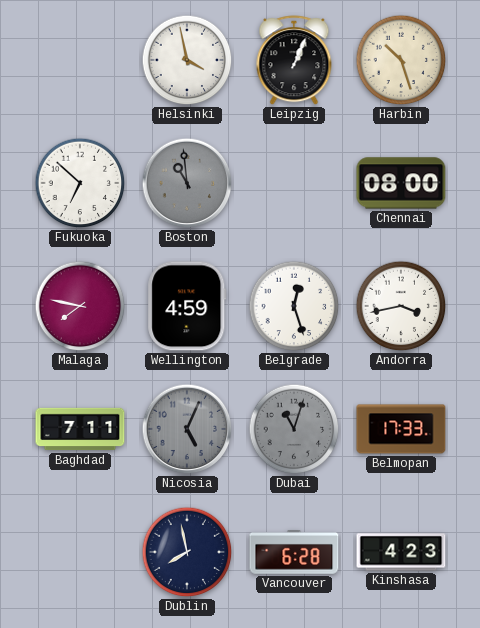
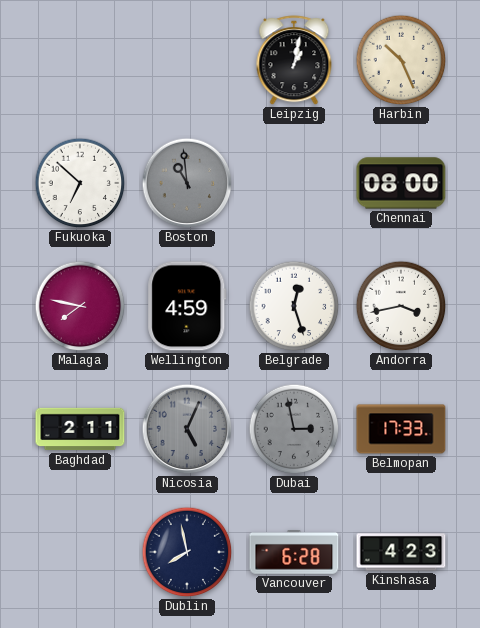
Helsinki: 3:58 -> none (187, 60)
Leipzig: 1:04 -> 1:02 (294, 61)
Harbin: 10:27 -> 10:26 (401, 60)
Baghdad: 7:11 -> 2:11 (80, 429)
Dubai: 11:03 -> 2:58 (294, 429)
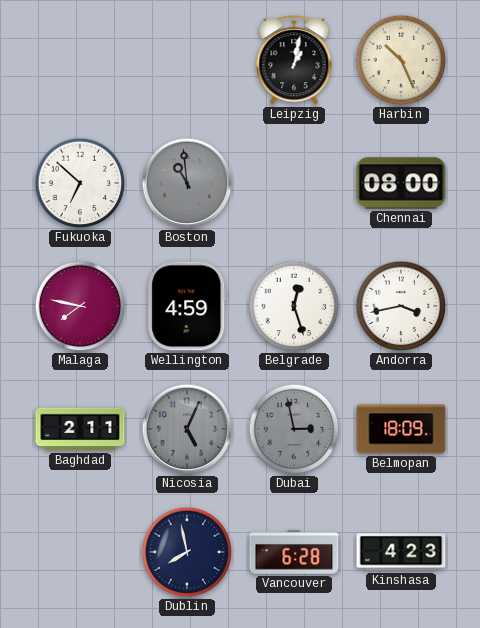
Belmopan: 17:33 -> 18:09 (401, 429)
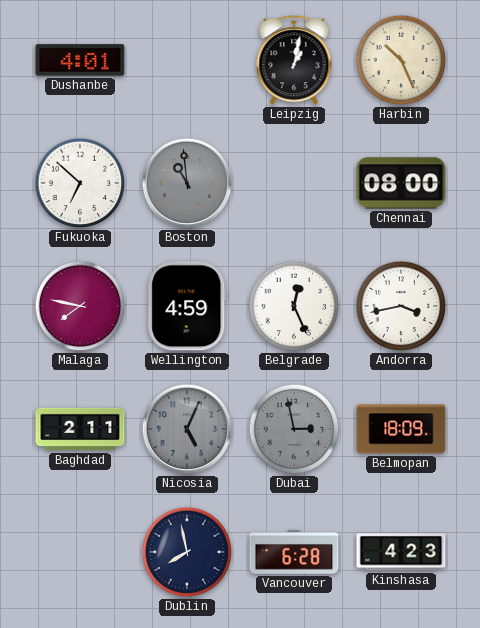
Dushanbe: none -> 4:01 (80, 60)
Belgrade: 12:27 -> 12:26 (294, 306)
